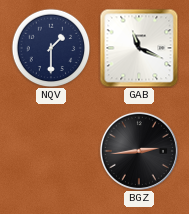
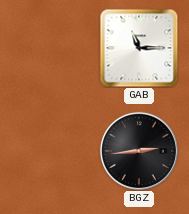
NQV: 1:30 -> none (51, 48)
GAB: 11:19 -> 11:15 (139, 48)
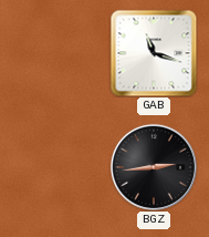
GAB: 11:15 -> 11:18 (154, 53)
